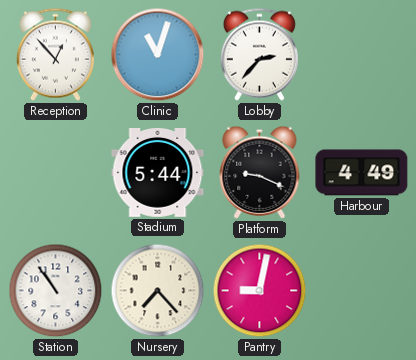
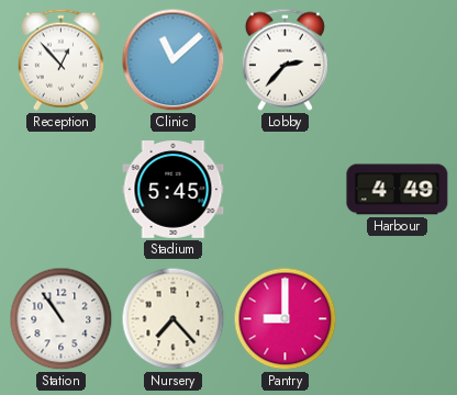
Clinic: 11:03 -> 11:08 (174, 60)
Stadium: 5:44 -> 5:45 (174, 190)
Platform: 9:19 -> none (260, 172)
Pantry: 9:02 -> 9:00 (286, 319)
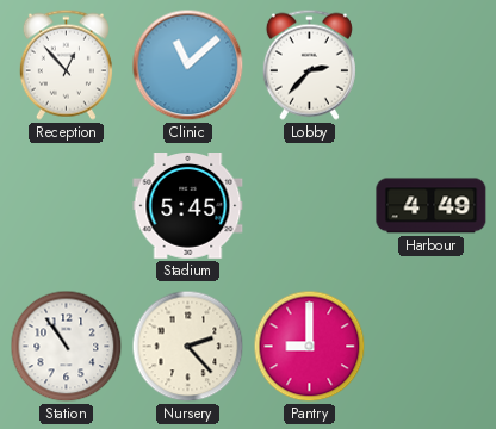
Nursery: 7:23 -> 2:23 (188, 347)
